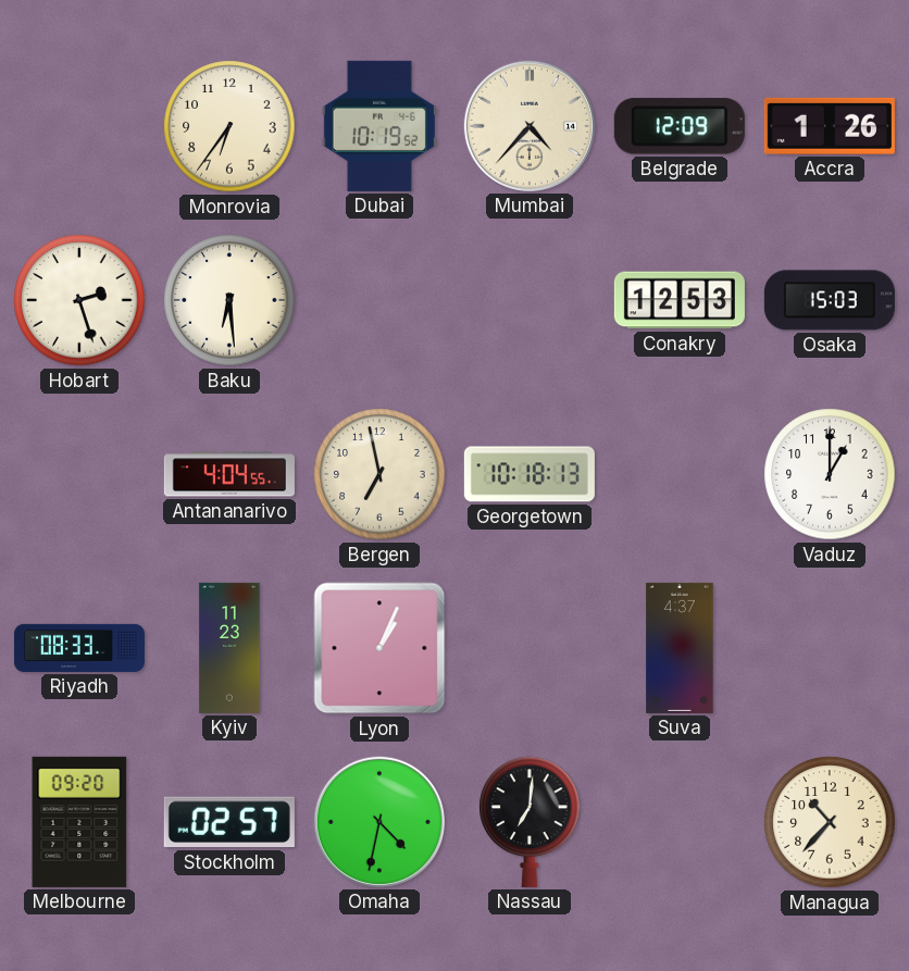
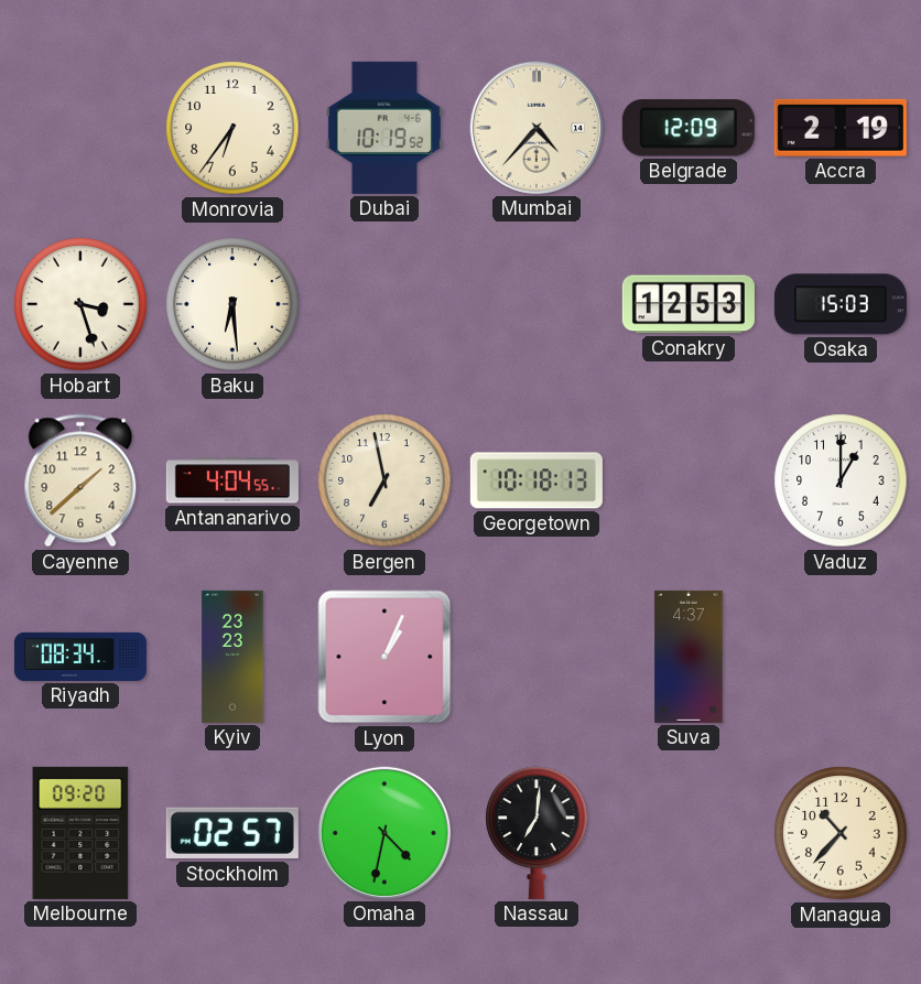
Accra: 1:26 -> 2:19 (841, 128)
Hobart: 2:27 -> 3:27 (80, 304)
Cayenne: none -> 1:38 (80, 480)
Riyadh: 08:33 -> 08:34 (80, 657)
Kyiv: 11:23 -> 23:23 (232, 657)
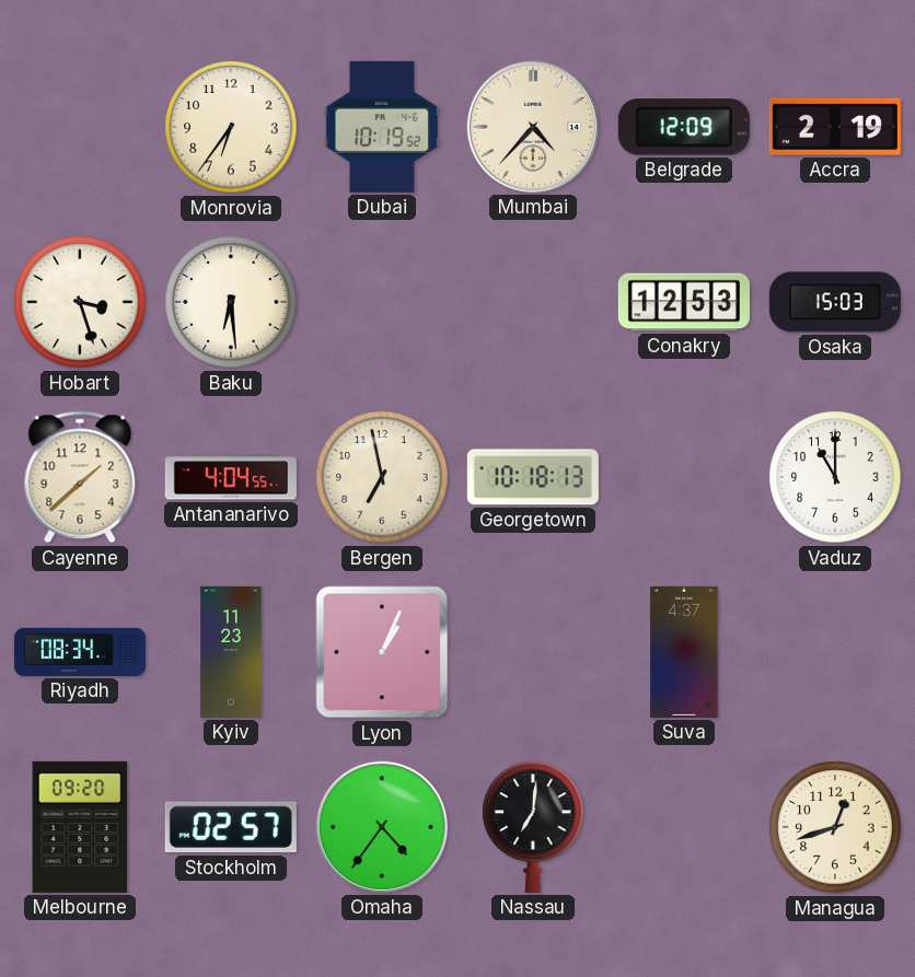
Vaduz: 1:00 -> 11:00 (835, 477)
Kyiv: 23:23 -> 11:23 (231, 652)
Omaha: 4:32 -> 4:36 (382, 827)
Managua: 10:37 -> 12:42 (835, 827)
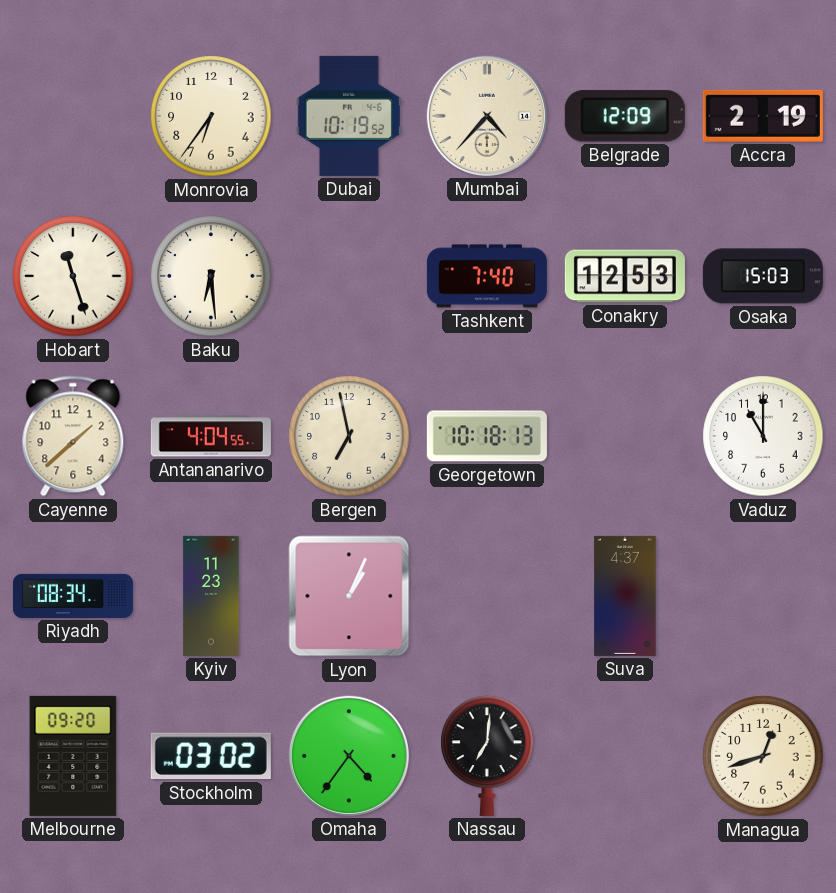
Hobart: 3:27 -> 11:27 (73, 276)
Tashkent: none -> 7:40 (487, 276)
Stockholm: 02:57 -> 03:02 (211, 756)
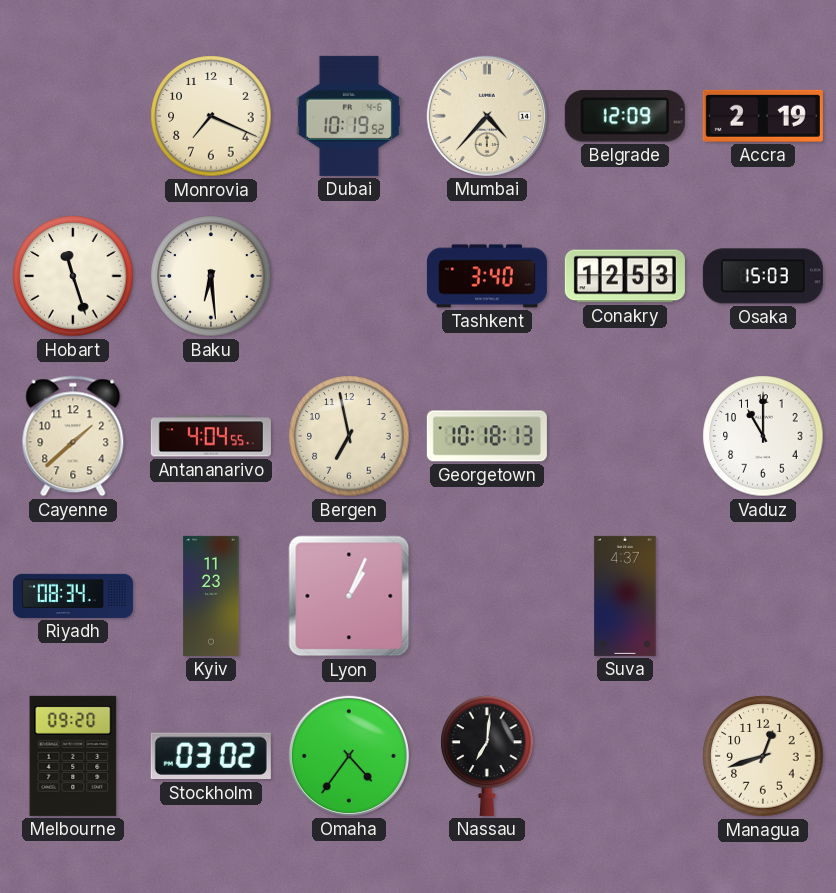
Monrovia: 6:36 -> 7:19 (211, 116)
Tashkent: 7:40 -> 3:40 (487, 276)
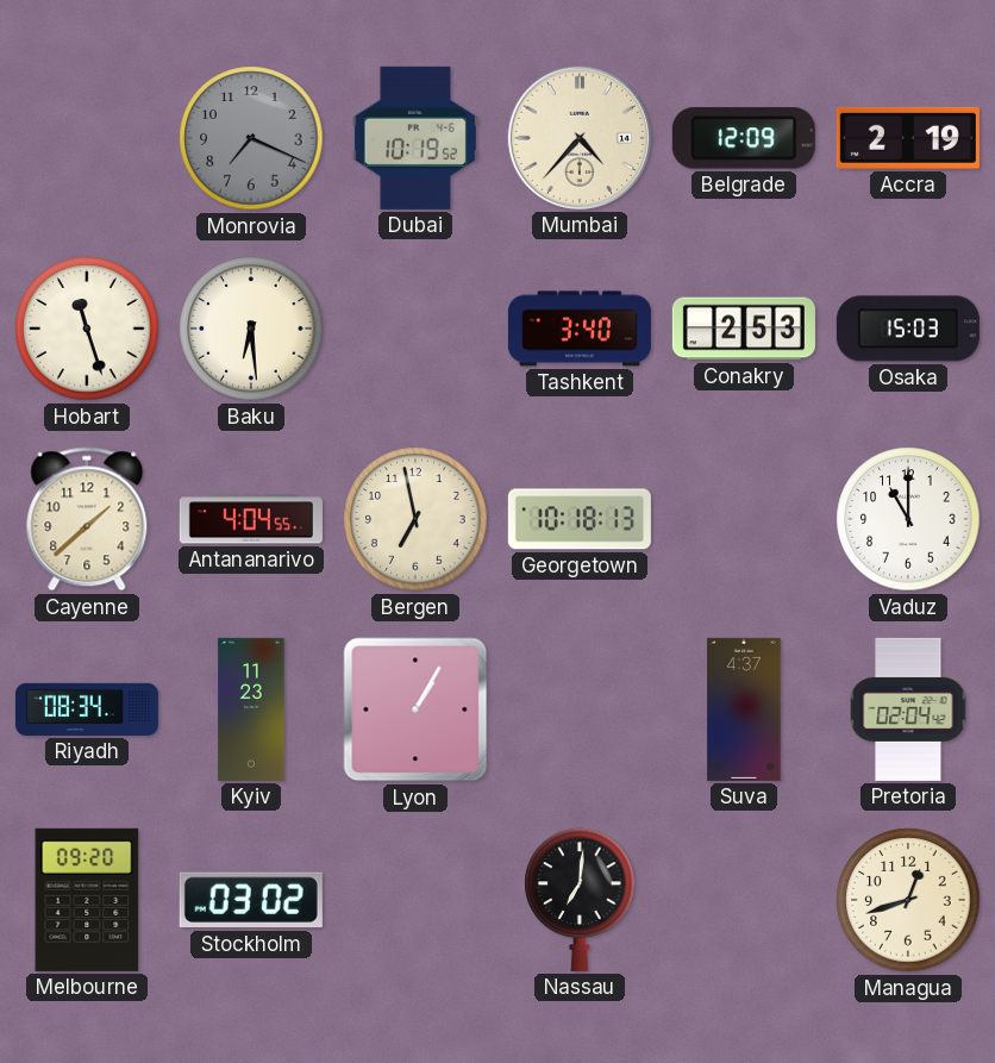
Monrovia dial: cream -> grey (251, 138)
Conakry: 12:53 -> 2:53 (744, 329)
Lyon: 1:04 -> 1:05 (415, 709)
Pretoria: none -> 02:04 (908, 709)
Omaha: 4:36 -> none (349, 756)
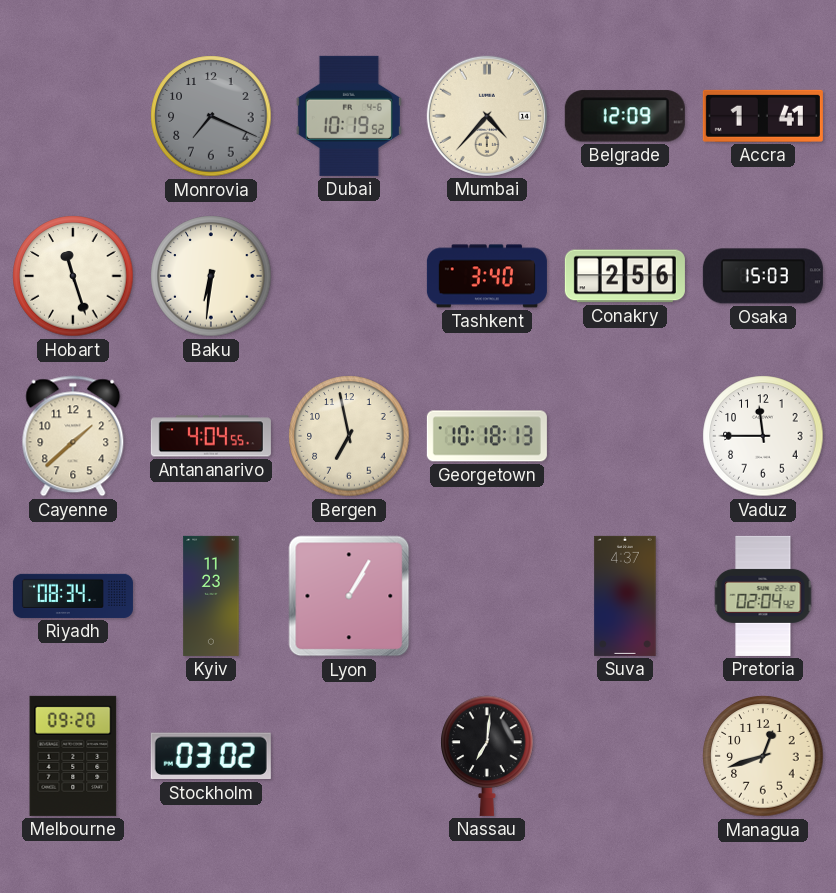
Accra: 2:19 -> 1:41 (763, 116)
Baku: 6:29 -> 6:31 (211, 276)
Conakry: 2:53 -> 2:56 (625, 276)
Vaduz: 11:00 -> 11:45 (763, 436)
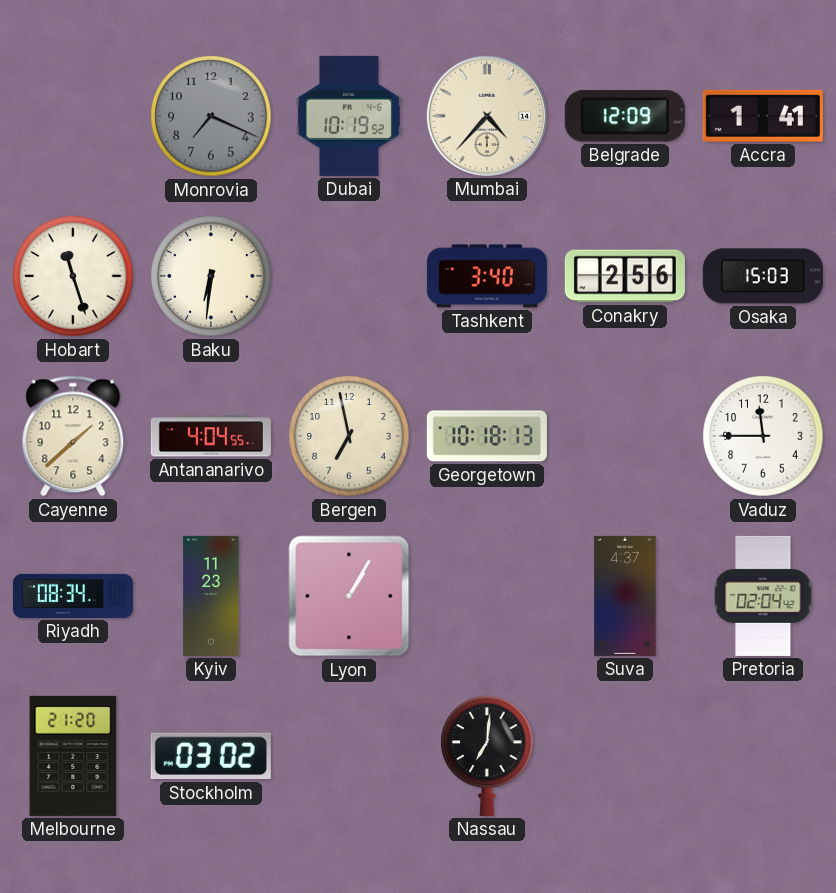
Melbourne: 09:20 -> 21:20 (73, 756)
Managua: 12:42 -> none (763, 756)
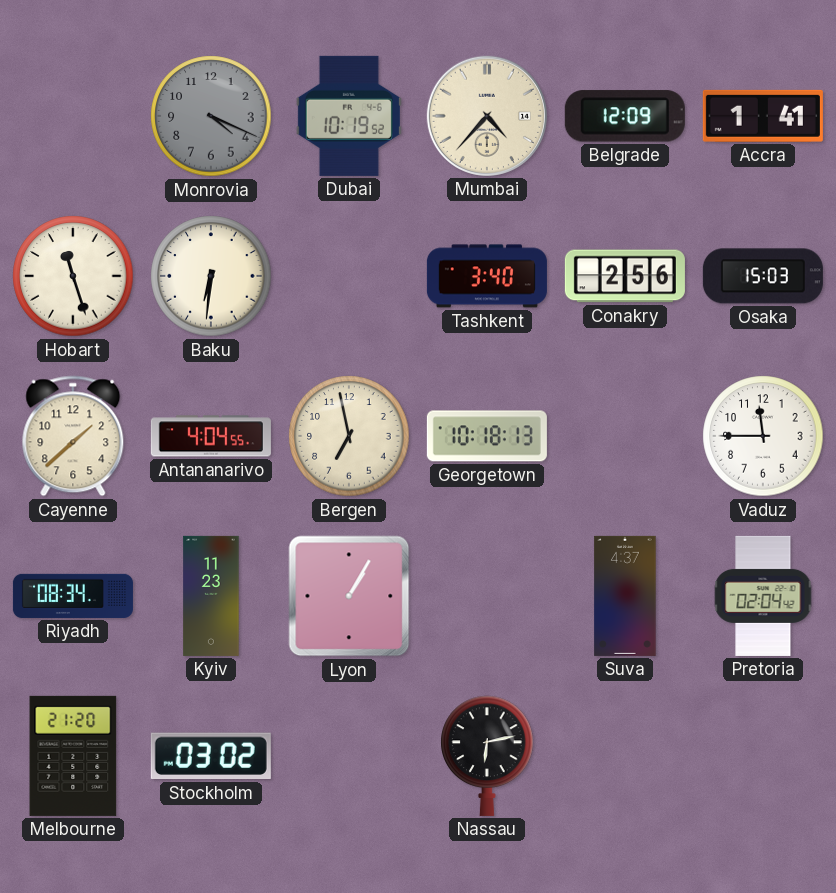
Monrovia: 7:19 -> 4:19 (211, 116)
Nassau: 7:01 -> 6:13 (487, 756)
